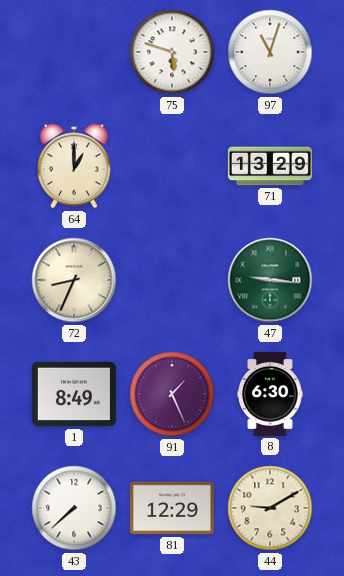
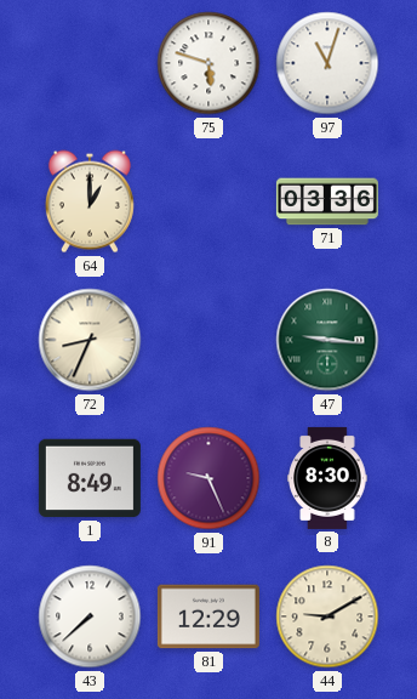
71: 13:29 -> 03:36 (327, 201)
91: 1:26 -> 9:26 (208, 478)
8: 6:30 -> 8:30 (327, 478)
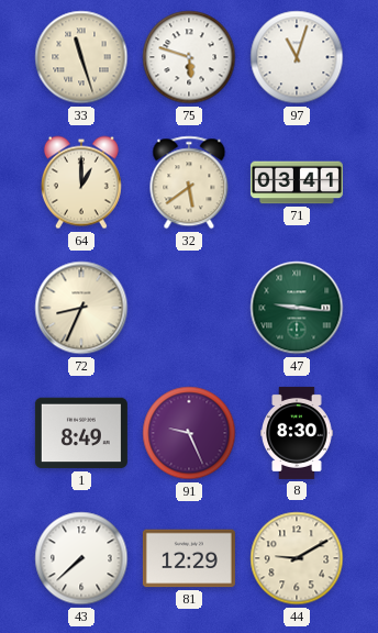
33: none -> 11:27 (81, 57)
32: none -> 5:39 (189, 182)
71: 03:36 -> 03:41 (297, 182)
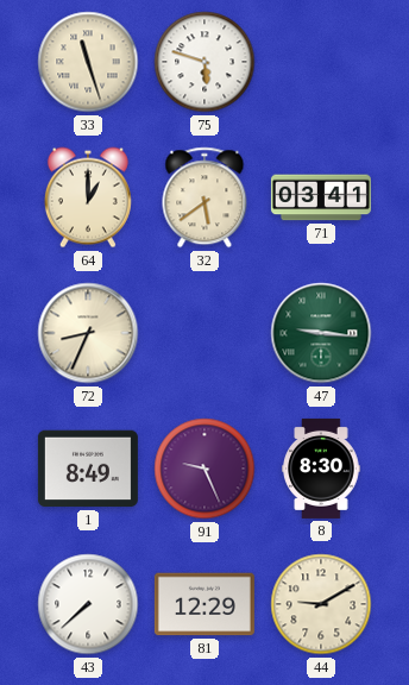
97: 11:03 -> none (297, 57)
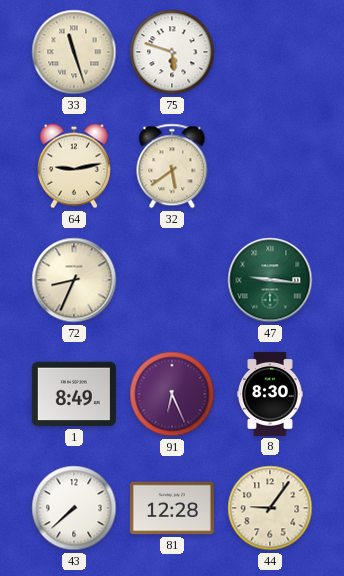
64: 1:00 -> 9:13 (74, 166)
71: 03:41 -> none (321, 197)
91: 9:26 -> 6:26 (172, 394)
81: 12:29 -> 12:28 (172, 508)
44: 9:10 -> 9:06 (270, 508)
